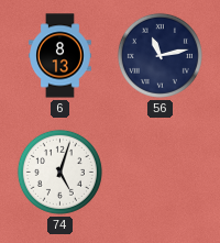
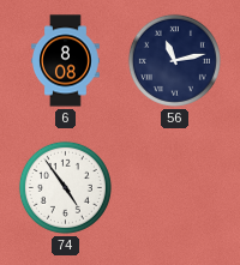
6: 8:13 -> 8:08 (66, 61)
74: 5:03 -> 4:54 (65, 187)
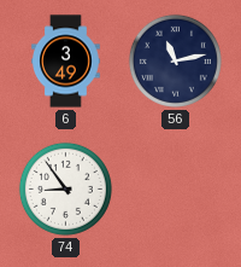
6: 8:08 -> 3:49 (66, 62)
74: 4:54 -> 8:54 (65, 188)
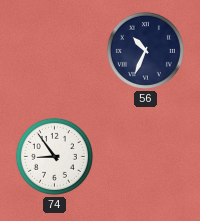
6: 3:49 -> none (66, 62)
56: 11:13 -> 10:34 (145, 50)
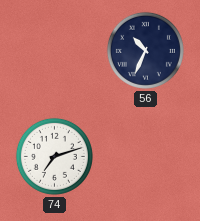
74: 8:54 -> 7:12 (54, 156)
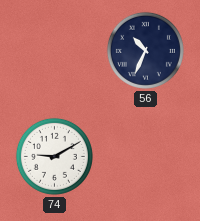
74: 7:12 -> 9:10 (54, 156)
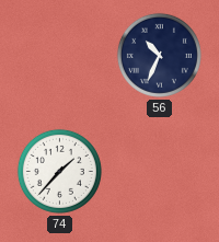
74: 9:10 -> 1:37 (59, 171)
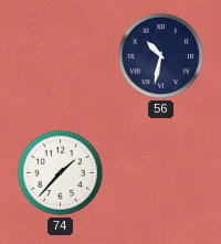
56: 10:34 -> 10:32 (160, 55)
